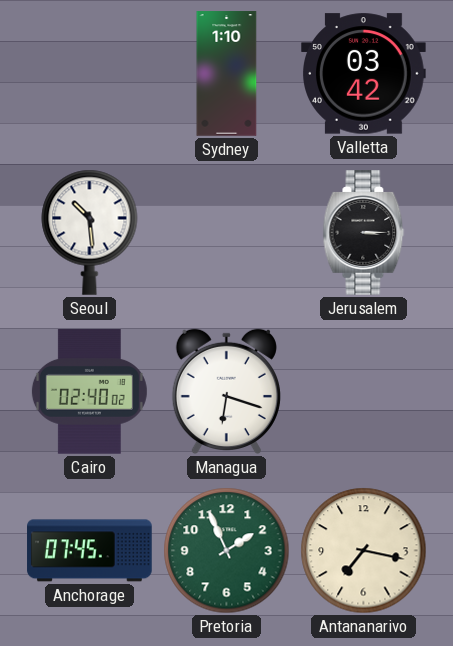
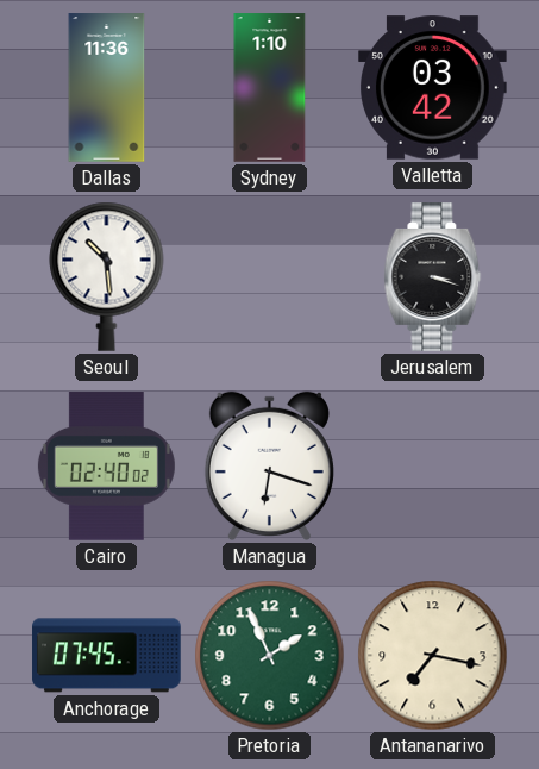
Dallas: none -> 11:36 (107, 88)
Jerusalem: 3:15 -> 3:18 (433, 277)
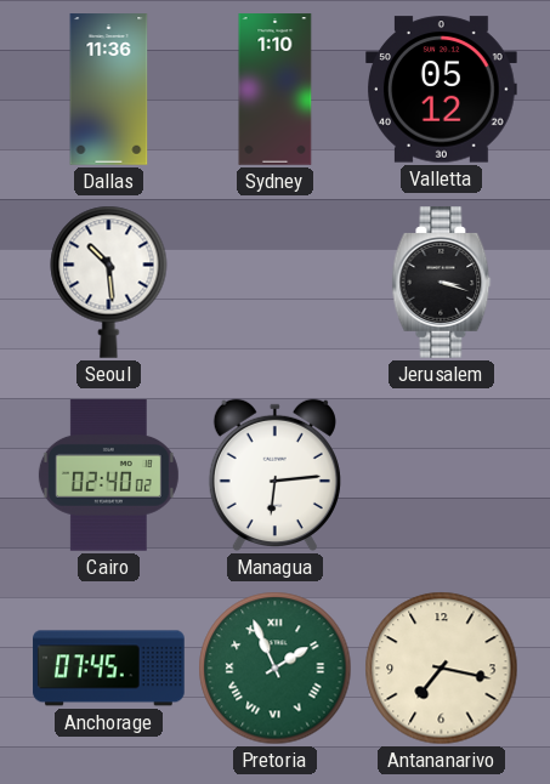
Valletta: 03:42 -> 05:12 (442, 90)
Managua: 6:18 -> 6:14 (274, 476)
Pretoria numerals: Arabic -> Roman (276, 669)
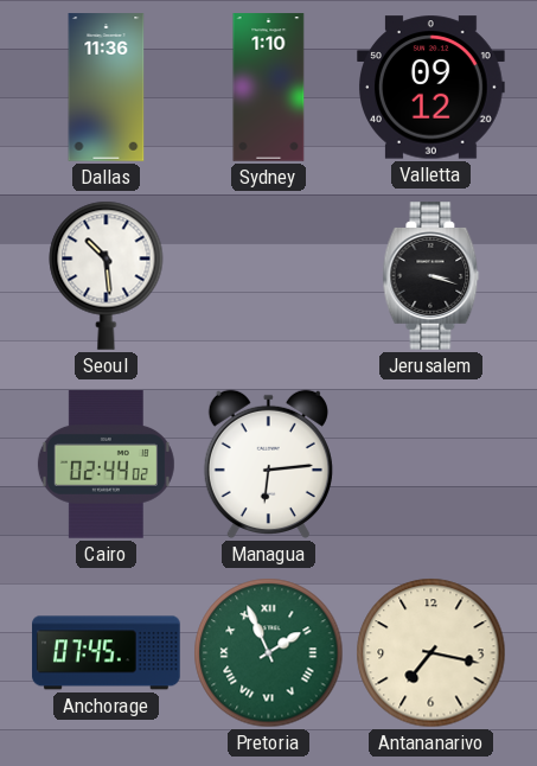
Valletta: 05:12 -> 09:12 (431, 88)
Cairo: 02:40 -> 02:44 (106, 465)
